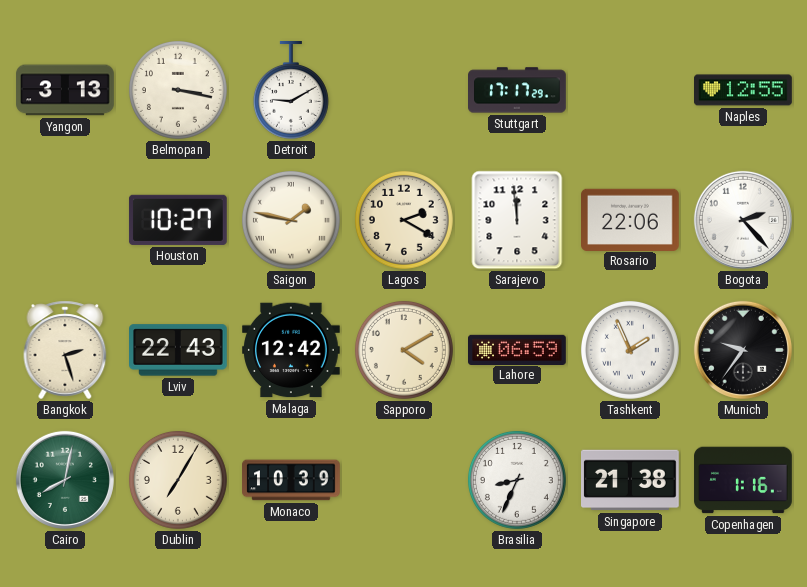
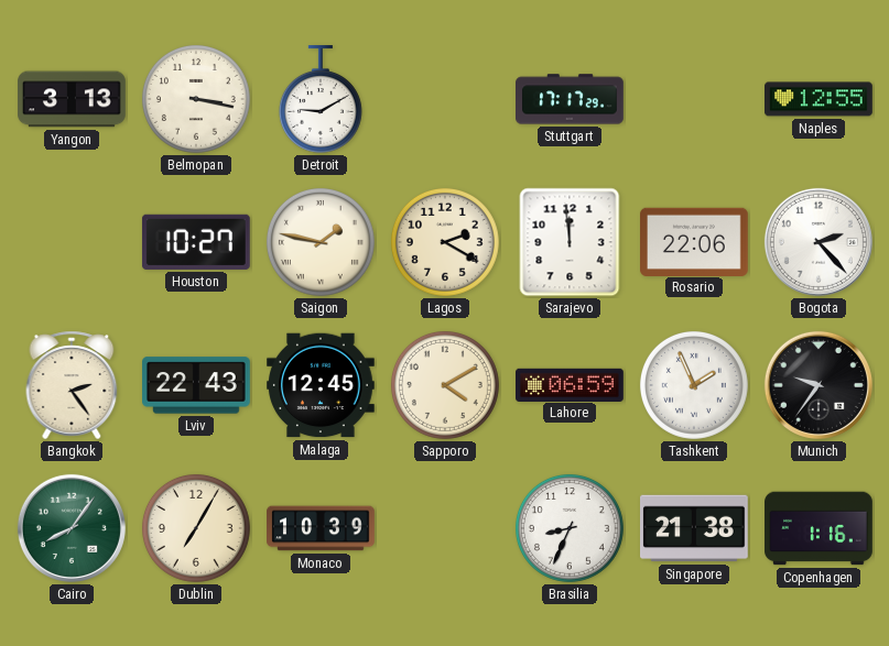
Bangkok: 2:27 -> 2:24 (72, 385)
Malaga: 12:42 -> 12:45 (322, 385)
Cairo: 8:02 -> 8:06 (72, 528)
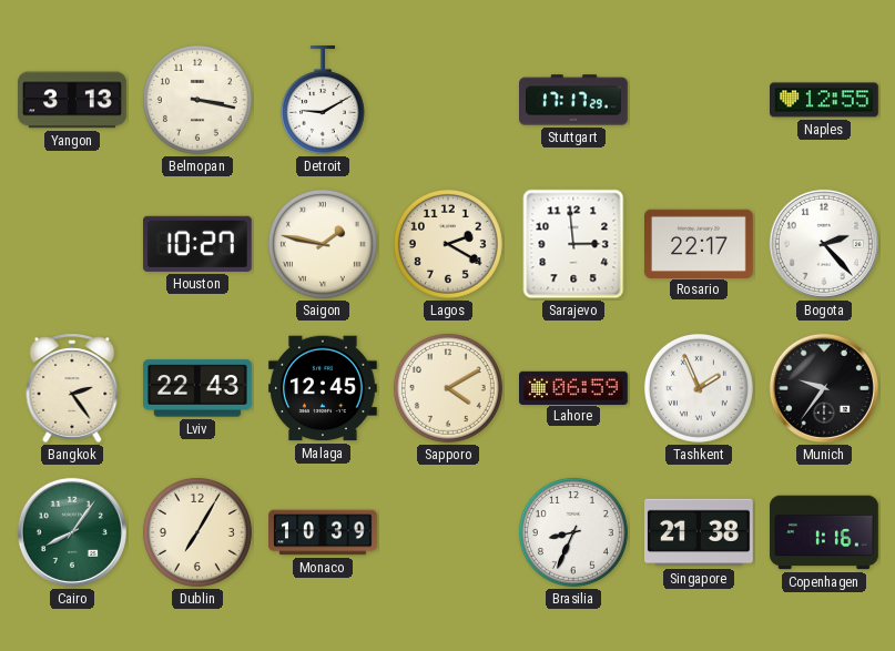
Sarajevo: 11:59 -> 2:59 (573, 244)
Rosario: 22:06 -> 22:17 (700, 243)
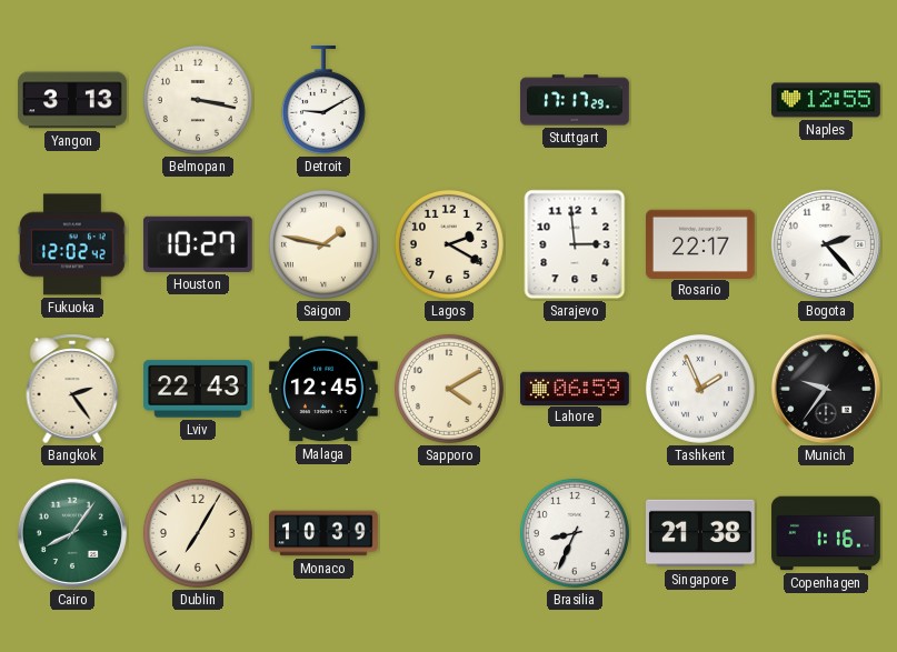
Fukuoka: none -> 12:02 (73, 244)
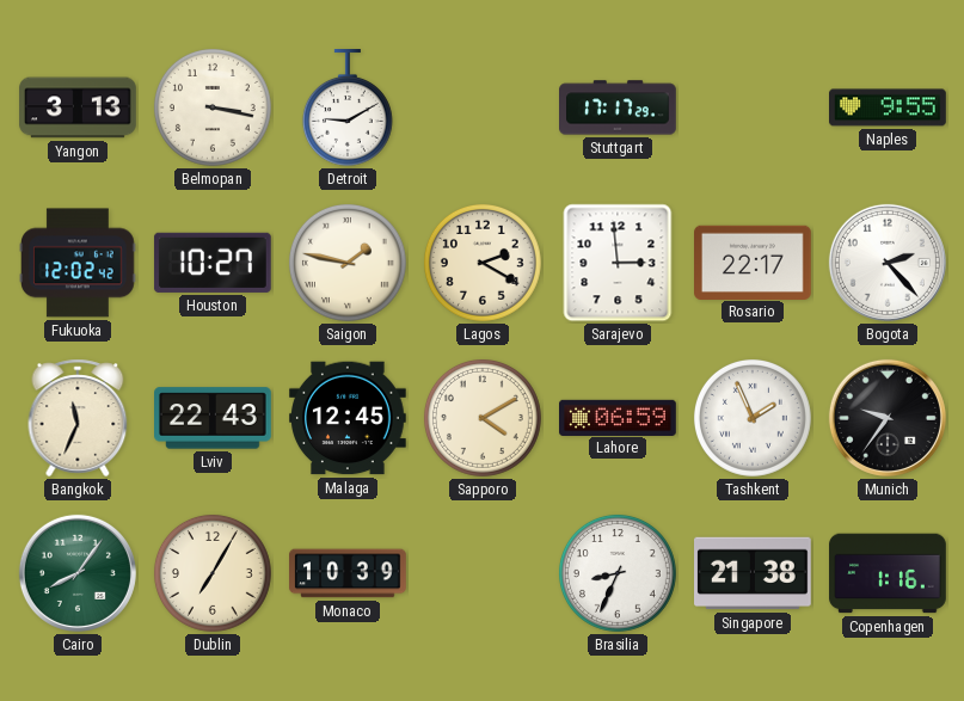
Naples: 12:55 -> 9:55 (888, 107)
Bangkok: 2:24 -> 11:34 (78, 418)
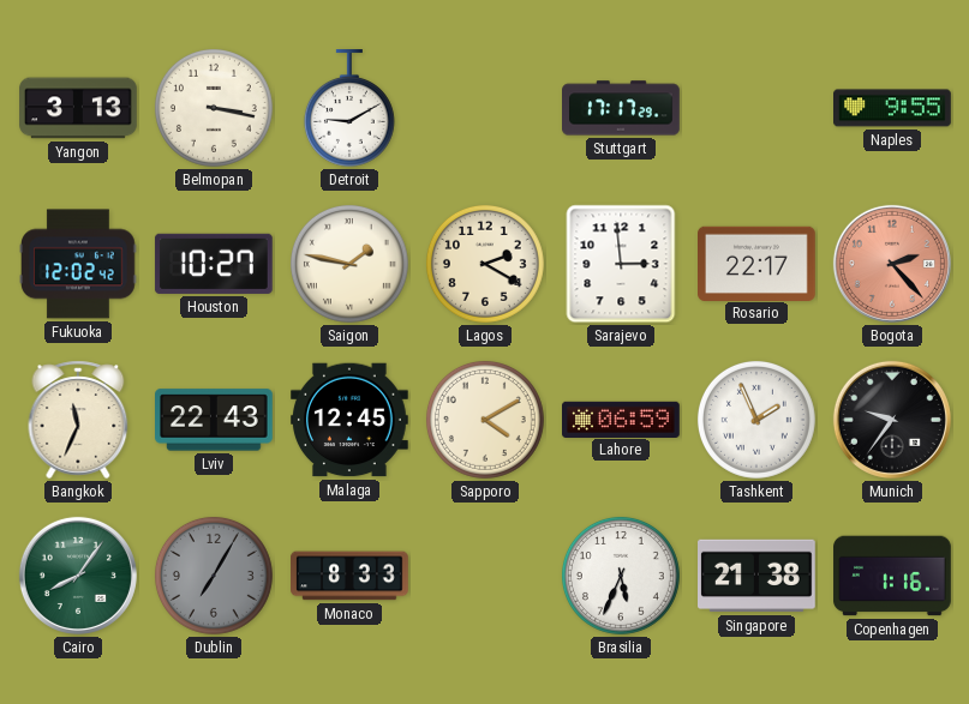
Bogota dial: white -> salmon (892, 264)
Dublin dial: cream -> grey (214, 576)
Monaco: 10:39 -> 8:33 (349, 576)
Brasilia: 8:34 -> 5:34 (621, 576)
